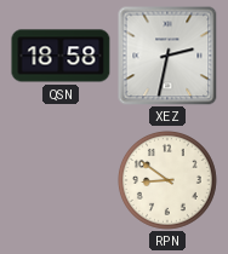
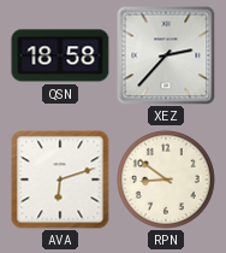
XEZ: 2:32 -> 2:37 (166, 55)
AVA: none -> 6:12 (60, 180)
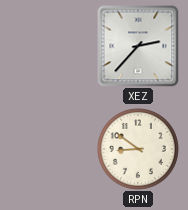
QSN: 18:58 -> none (60, 55)
AVA: 6:12 -> none (60, 180)
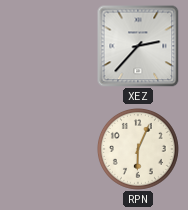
RPN: 8:51 -> 6:04 (138, 149)
